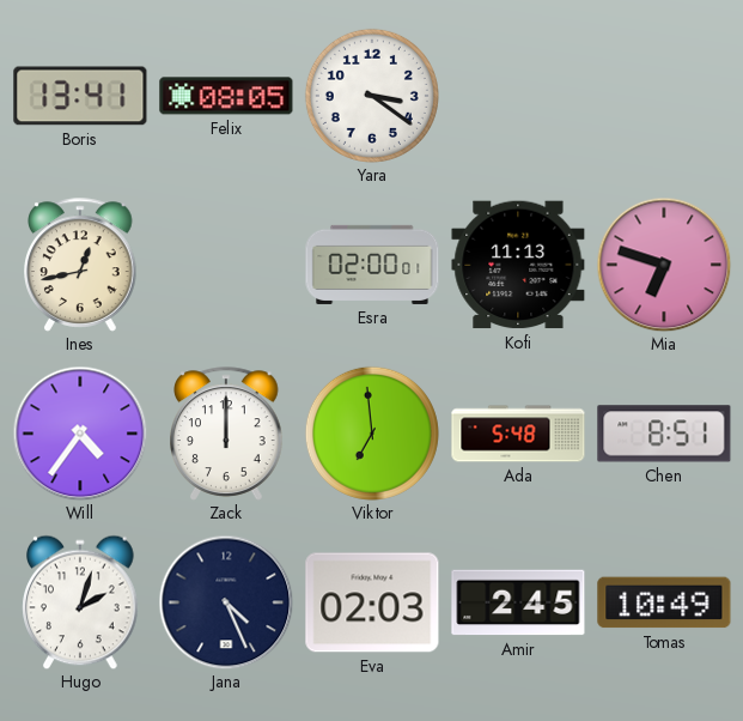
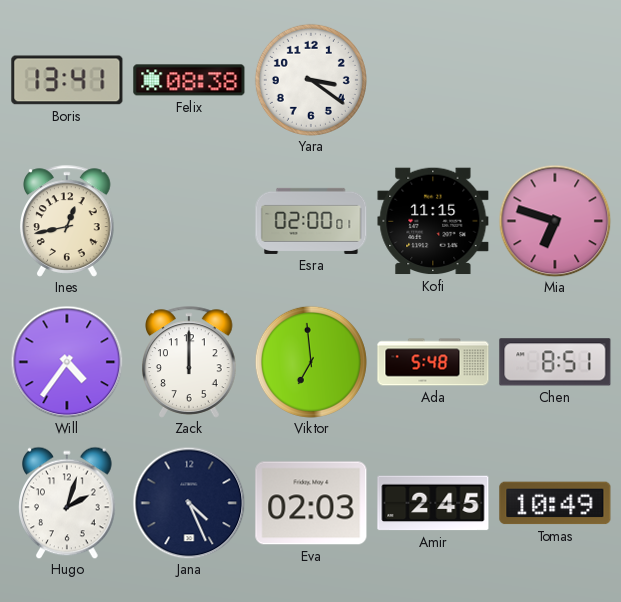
Felix: 08:05 -> 08:38 (189, 80)
Kofi: 11:13 -> 11:15 (433, 221)
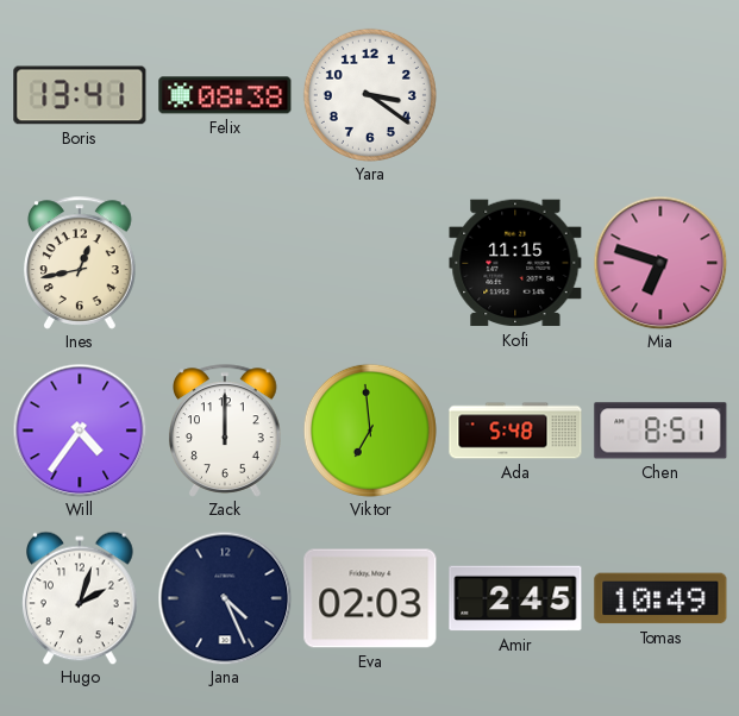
Esra: 02:00 -> none (311, 221)
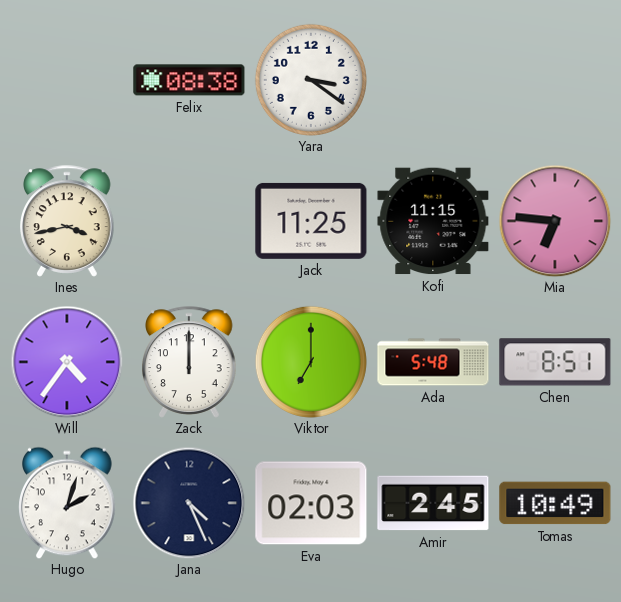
Boris: 13:41 -> none (80, 95)
Ines: 12:43 -> 3:43 (68, 221)
Jack: none -> 11:25 (311, 221)
Mia: 6:48 -> 6:46 (555, 221)
Viktor: 6:59 -> 7:00 (311, 362)
